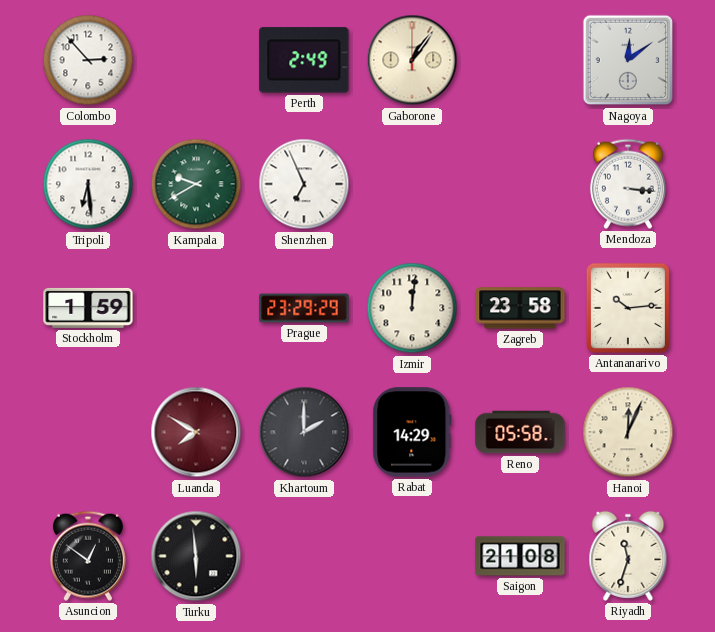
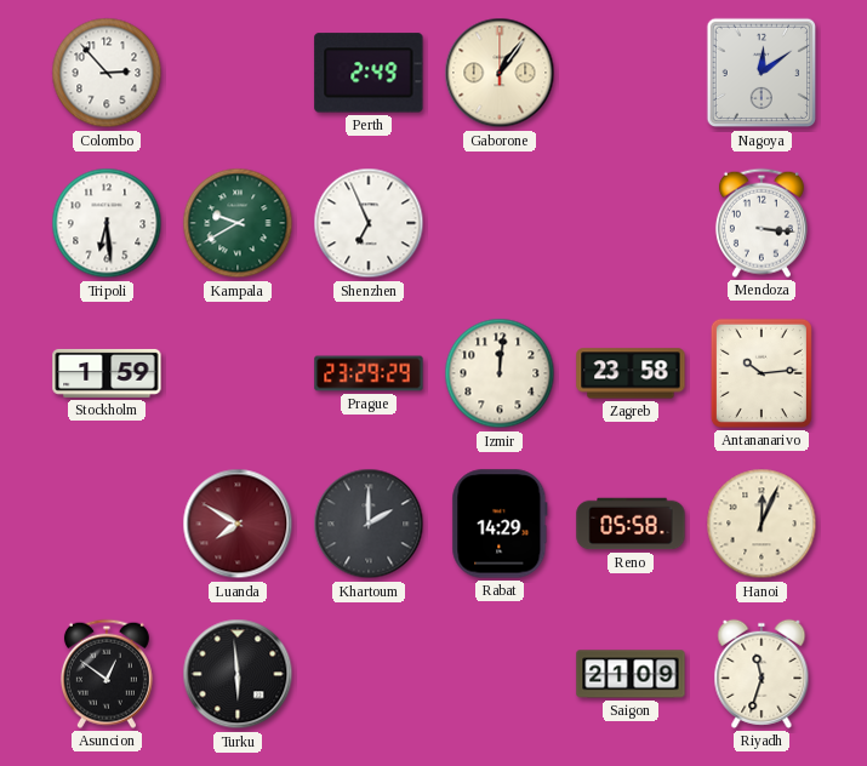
Saigon: 21:08 -> 21:09 (631, 674)
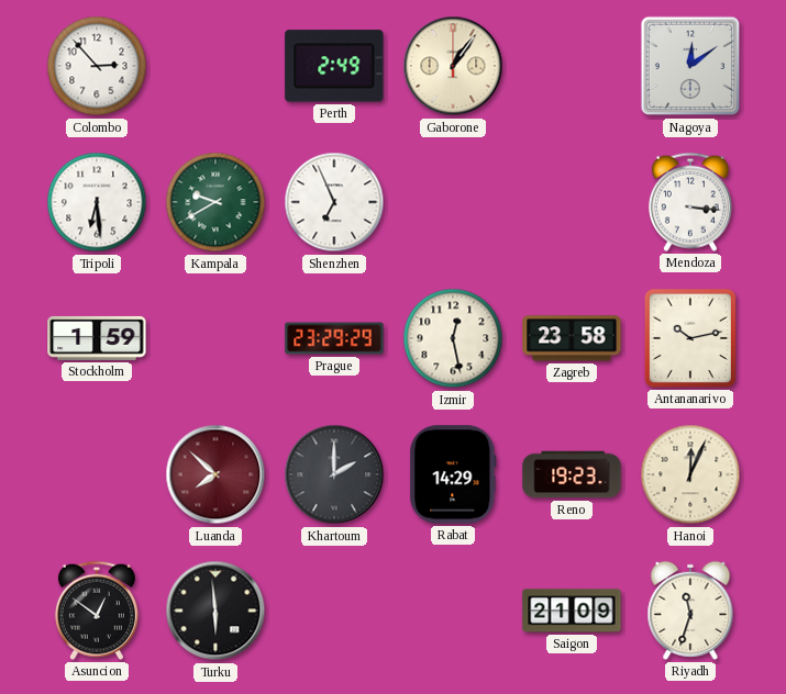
Izmir: 12:01 -> 12:28 (453, 338)
Antananarivo: 10:14 -> 10:13 (690, 338)
Luanda: 7:50 -> 7:52 (215, 474)
Reno: 05:58 -> 19:23 (572, 474)
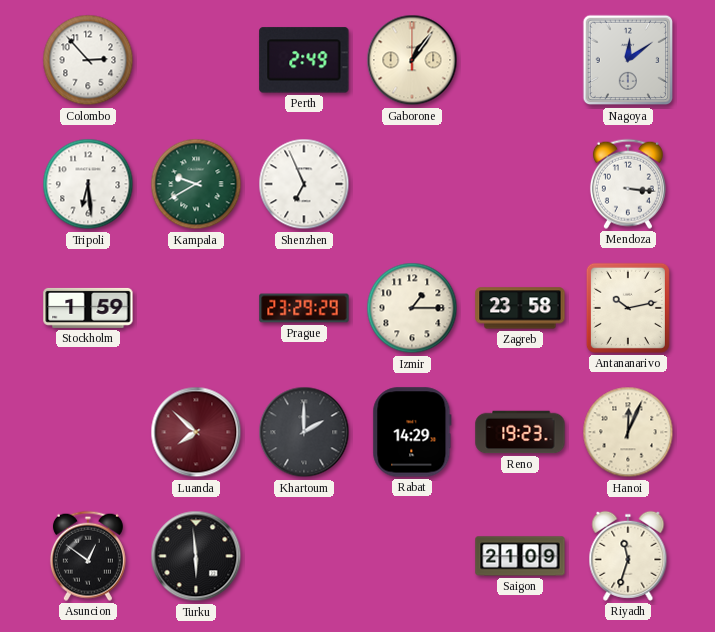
Izmir: 12:28 -> 1:15 (412, 308)
